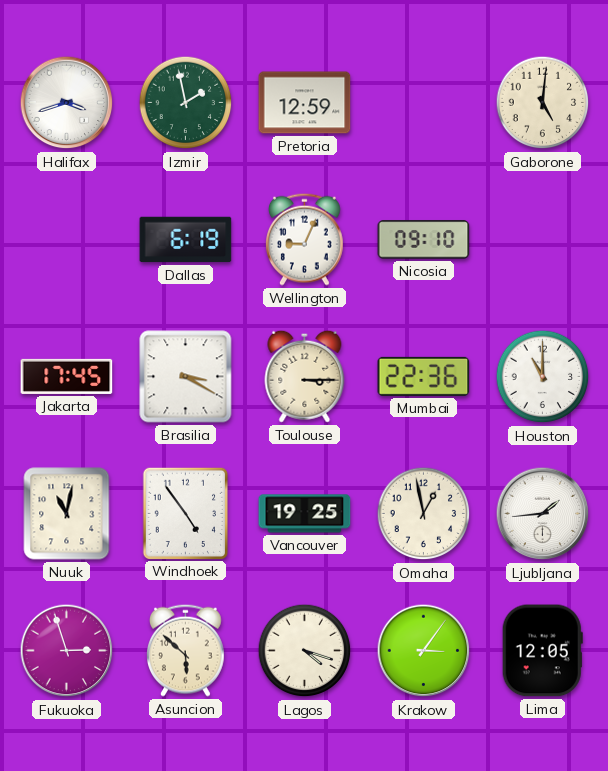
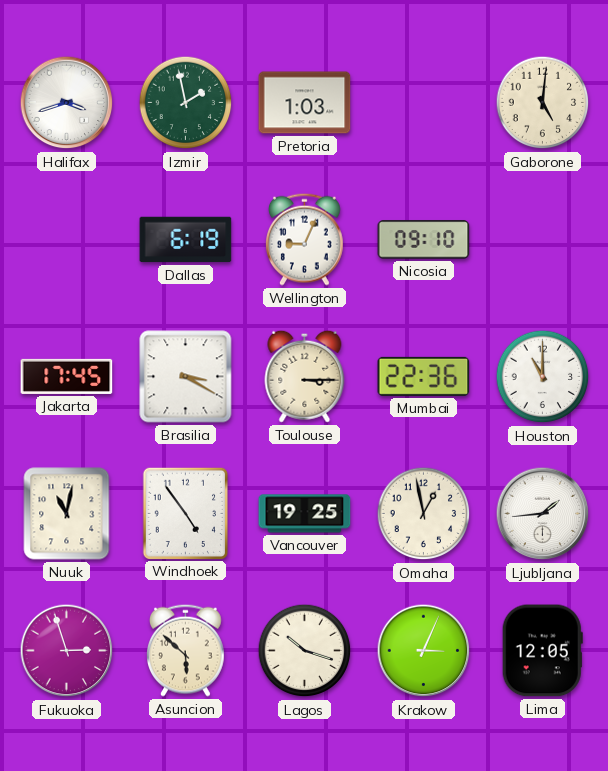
Pretoria: 12:59 -> 1:03 (305, 103)
Lagos: 4:18 -> 10:18 (305, 651)
Krakow: 3:06 -> 3:04 (424, 651)
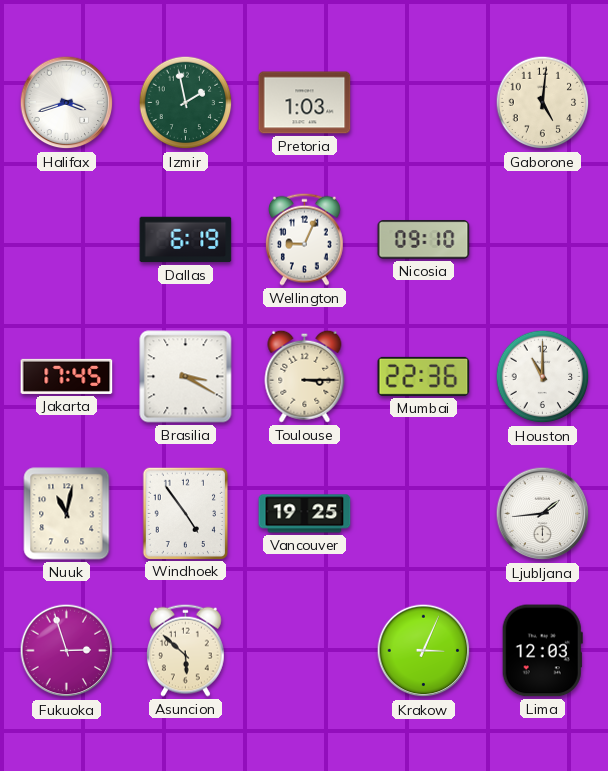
Omaha: 12:58 -> none (424, 514)
Lagos: 10:18 -> none (305, 651)
Lima: 12:05 -> 12:03 (542, 651)
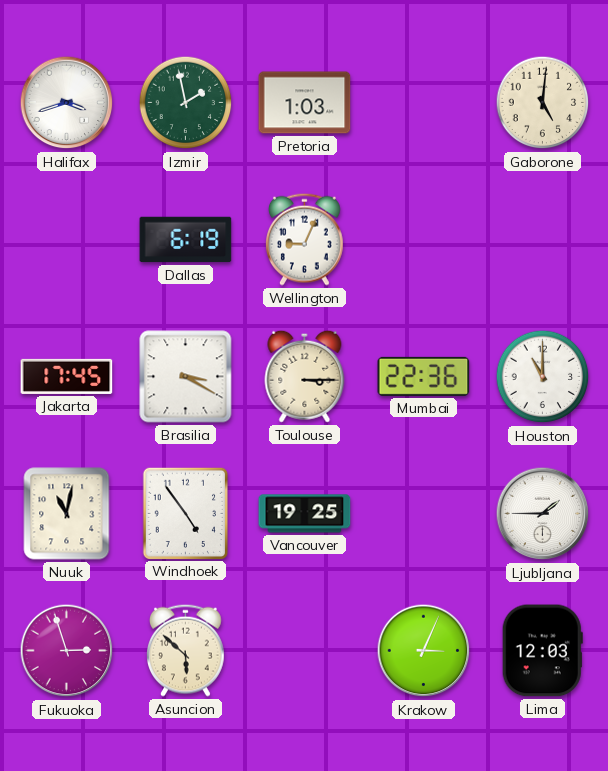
Nicosia: 09:10 -> none (424, 240)
Ljubljana: 1:44 -> 1:45 (543, 514)
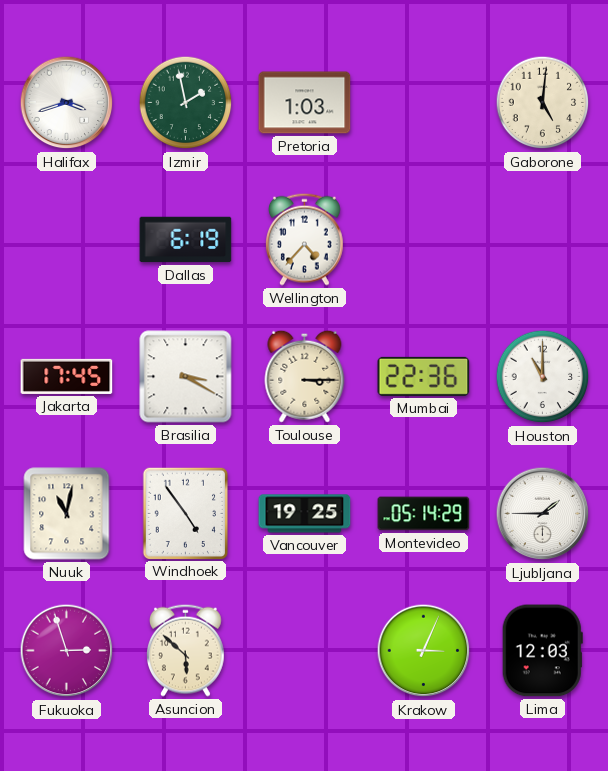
Wellington: 9:04 -> 4:37 (305, 239)
Montevideo: none -> 05:14 (424, 514)
